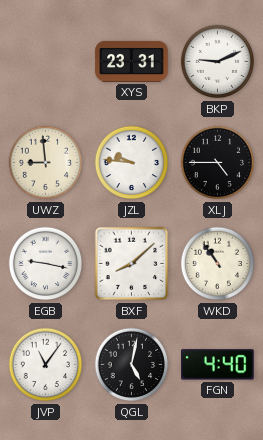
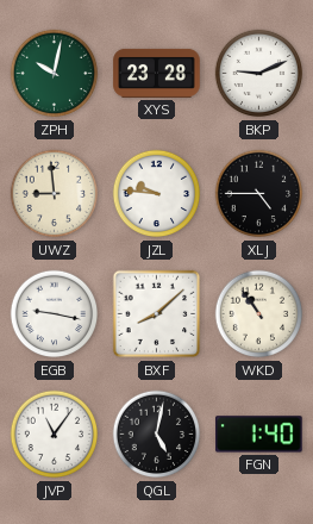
ZPH: none -> 10:02 (55, 74)
XYS: 23:31 -> 23:28 (157, 73)
FGN: 4:40 -> 1:40 (259, 435)
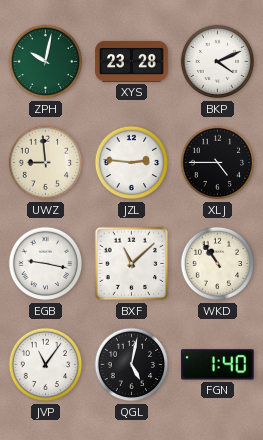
BKP: 9:11 -> 4:11 (218, 62)
JZL: 9:46 -> 2:46 (132, 163)
BXF: 8:08 -> 11:08 (132, 264)
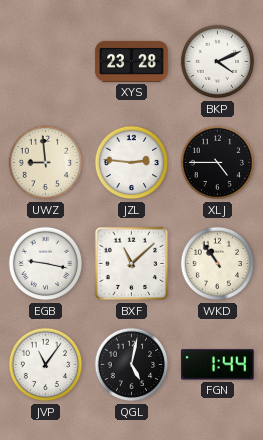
ZPH: 10:02 -> none (46, 62)
FGN: 1:40 -> 1:44 (218, 365)
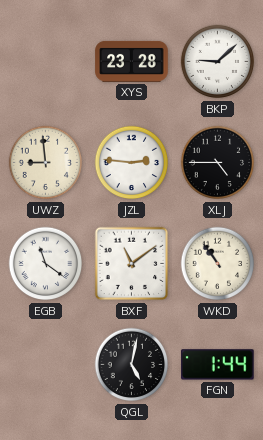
BKP: 4:11 -> 9:08 (218, 62)
EGB: 9:17 -> 11:21 (46, 264)
BXF: 11:08 -> 11:09 (132, 264)
JVP: 11:06 -> none (46, 365)
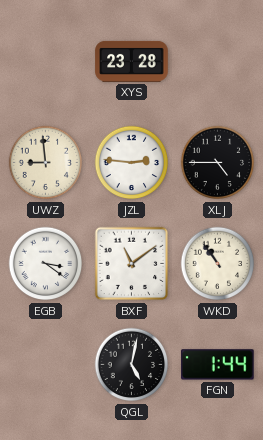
BKP: 9:08 -> none (218, 62)
EGB: 11:21 -> 3:21 (46, 264)
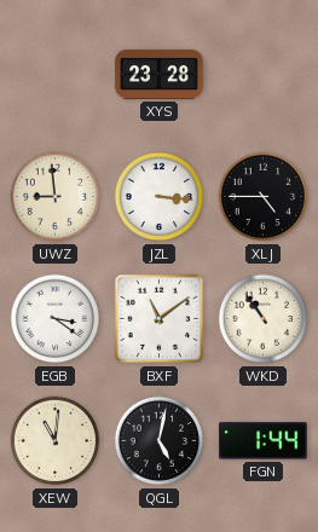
JZL: 2:46 -> 3:16 (160, 197)
XEW: none -> 11:01 (56, 441)
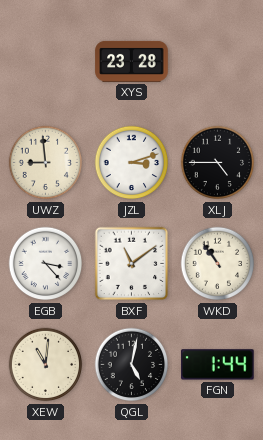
JZL: 3:16 -> 3:12 (132, 163)
EGB: 3:21 -> 3:23 (46, 264)
